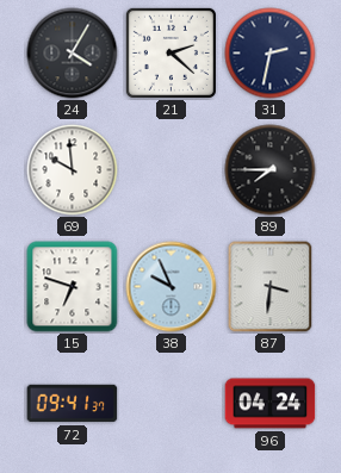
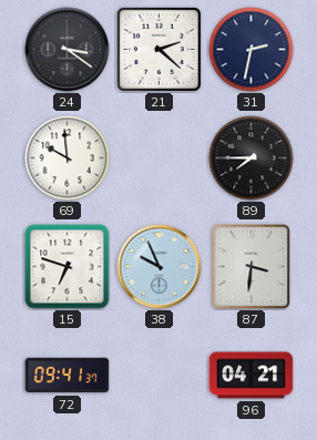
24: 4:05 -> 3:21 (68, 50)
96: 04:24 -> 04:21 (252, 376)
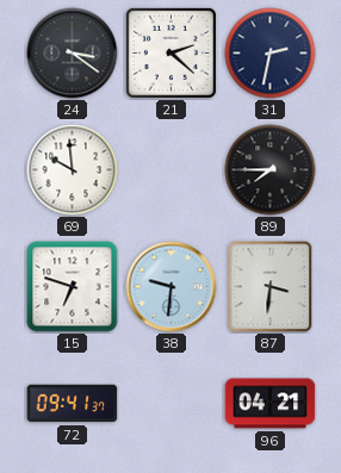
38: 9:56 -> 9:31 (172, 287)
